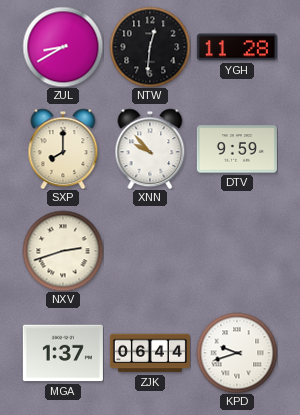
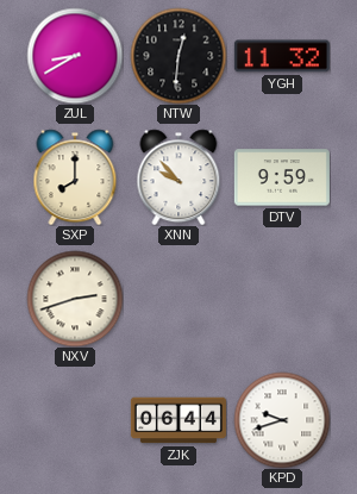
YGH: 11:28 -> 11:32 (282, 56)
MGA: 1:37 -> none (63, 353)
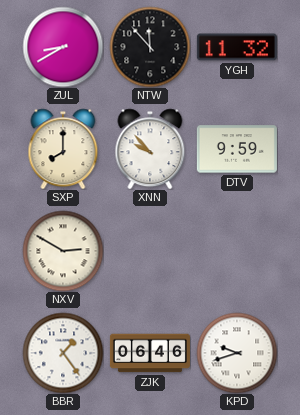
NTW: 12:31 -> 11:53 (150, 47)
NXV: 2:42 -> 2:50 (63, 251)
BBR: none -> 1:24 (63, 353)
ZJK: 06:44 -> 06:46 (150, 353)
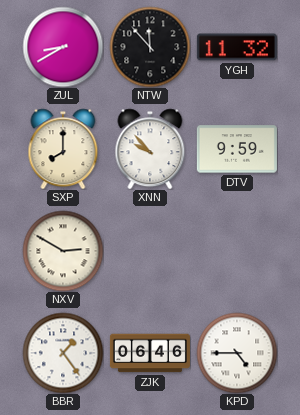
KPD: 9:42 -> 4:45 (237, 353)
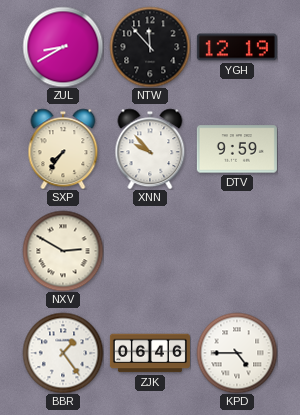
YGH: 11:32 -> 12:19 (237, 47)
SXP: 8:00 -> 7:36 (63, 149)
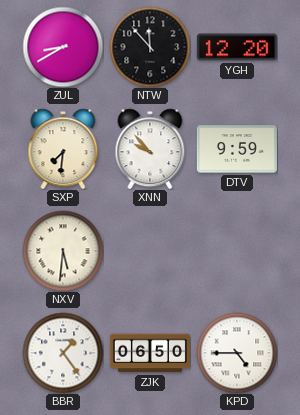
YGH: 12:19 -> 12:20 (237, 47)
SXP: 7:36 -> 7:31 (63, 149)
NXV: 2:50 -> 5:31 (63, 251)
ZJK: 06:46 -> 06:50 (150, 353)
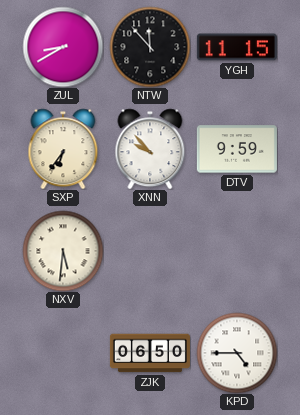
YGH: 12:20 -> 11:15 (237, 47)
SXP: 7:31 -> 6:36 (63, 149)
BBR: 1:24 -> none (63, 353)
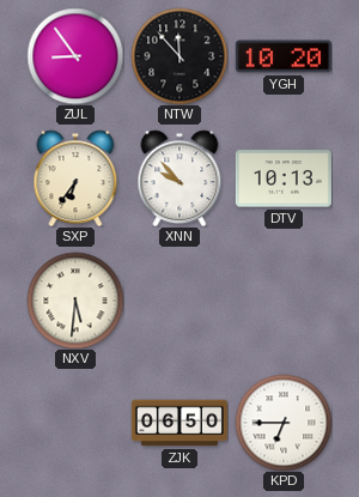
ZUL: 8:40 -> 8:54 (75, 56)
YGH: 11:15 -> 10:20 (284, 56)
DTV: 9:59 -> 10:13 (284, 178)
KPD: 4:45 -> 6:45 (284, 423)
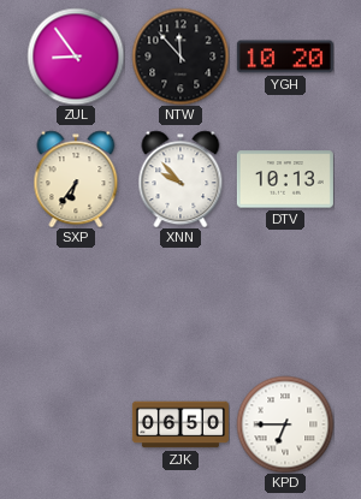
NXV: 5:31 -> none (75, 301)
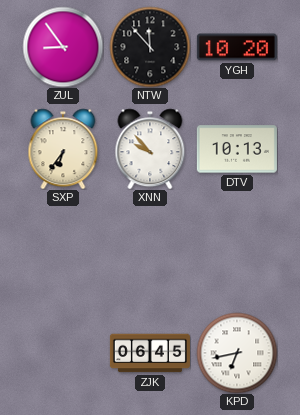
ZJK: 06:50 -> 06:45 (150, 353)
KPD: 6:45 -> 6:43 (237, 353)
